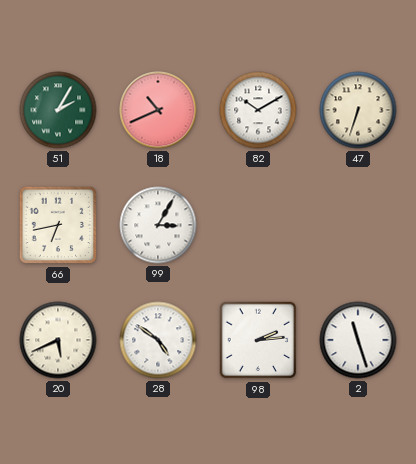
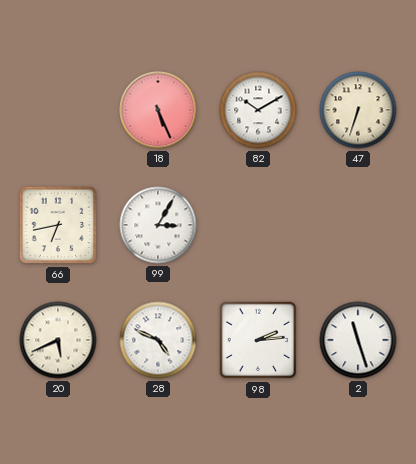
51: 2:05 -> none (58, 110)
18: 10:41 -> 5:26 (158, 110)
28: 4:51 -> 4:49 (158, 340)
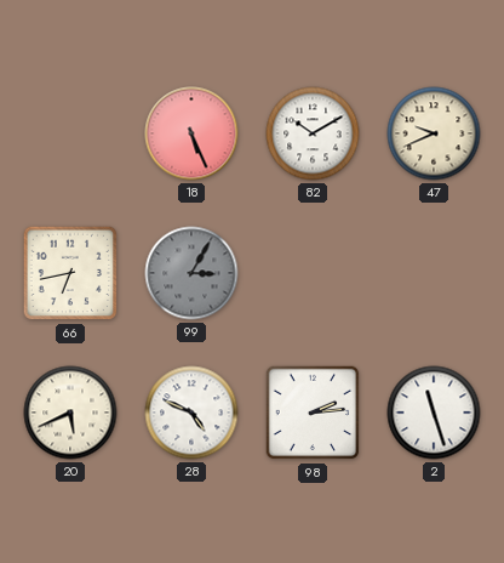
47: 6:33 -> 9:41 (434, 133)
99 dial: white -> grey (191, 273)
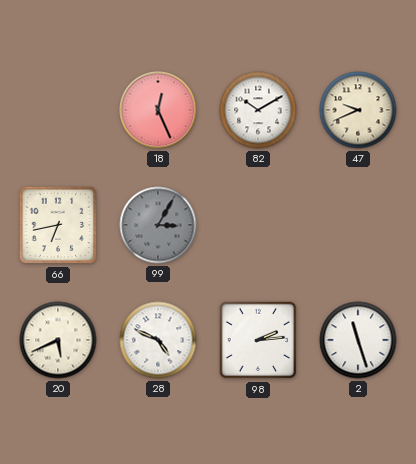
18: 5:26 -> 12:26 (158, 110)
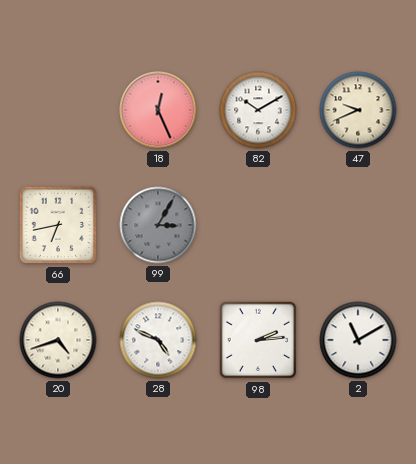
20: 5:41 -> 4:42 (58, 340)
2: 11:27 -> 11:10 (358, 340)
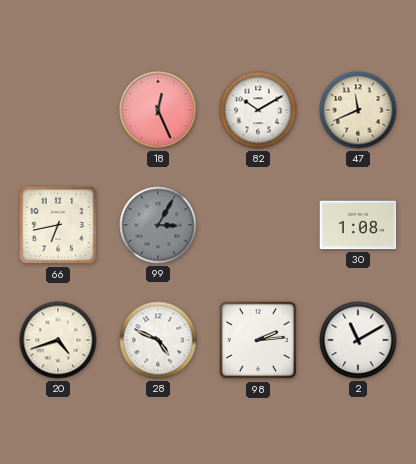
47: 9:41 -> 11:41 (358, 110)
30: none -> 1:08 (358, 225)
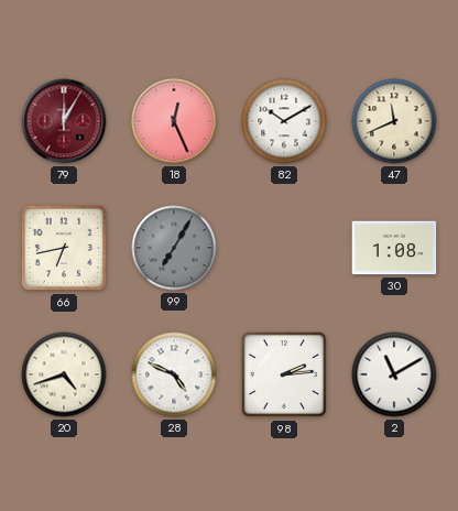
79: none -> 12:05 (64, 121)
99: 3:05 -> 7:05 (174, 248)
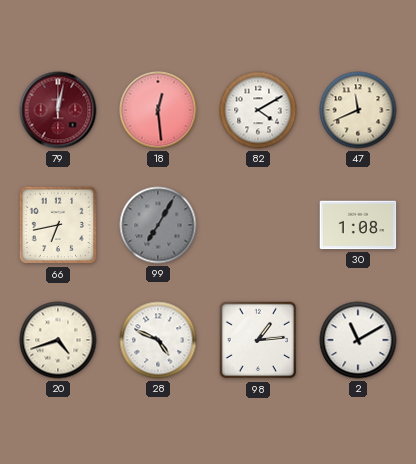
79: 12:05 -> 12:02 (58, 110)
18: 12:26 -> 12:29 (158, 110)
82: 10:10 -> 4:10 (258, 110)
98: 2:14 -> 1:14 (258, 340)
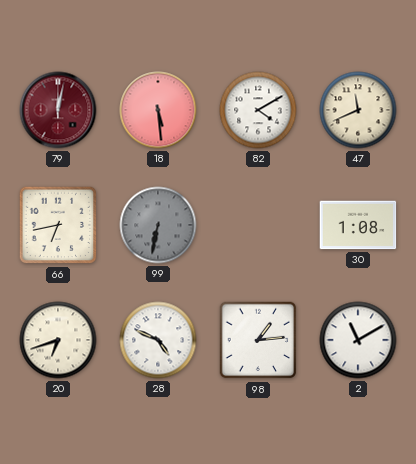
18: 12:29 -> 5:29 (158, 110)
99: 7:05 -> 6:32 (158, 225)
20: 4:42 -> 6:42 (58, 340)
